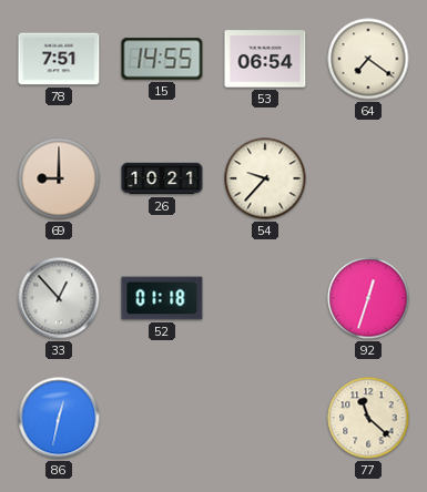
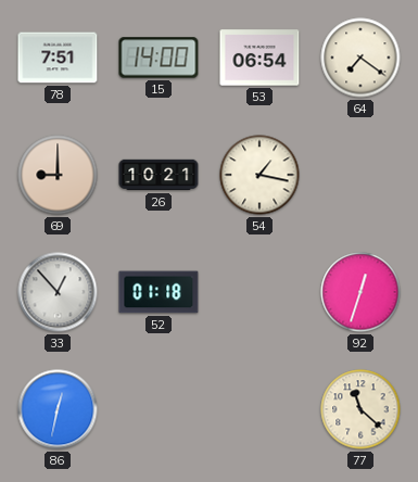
15: 14:55 -> 14:00 (159, 58)
54: 9:37 -> 1:17 (259, 175)
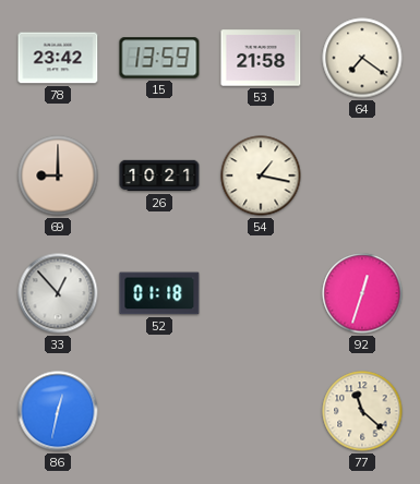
78: 7:51 -> 23:42 (58, 58)
15: 14:00 -> 13:59 (159, 58)
53: 06:54 -> 21:58 (261, 58)
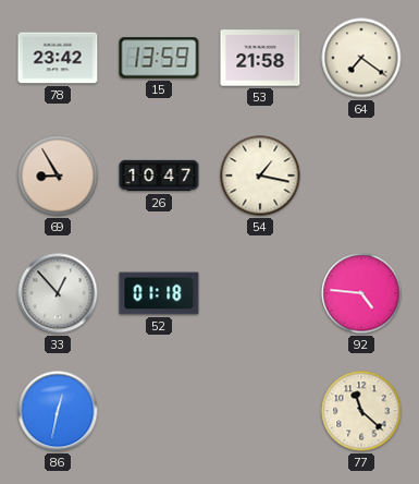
69: 9:00 -> 8:55 (58, 176)
26: 10:21 -> 10:47 (159, 176)
92: 12:33 -> 4:46 (361, 293)
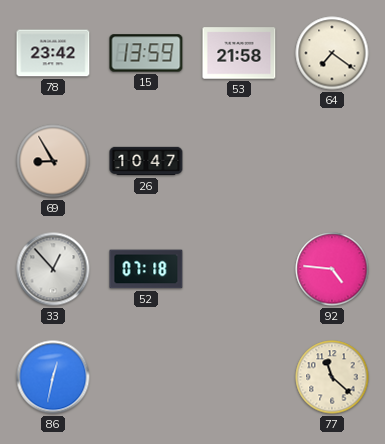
54: 1:17 -> none (260, 176)
52: 01:18 -> 07:18 (146, 269)
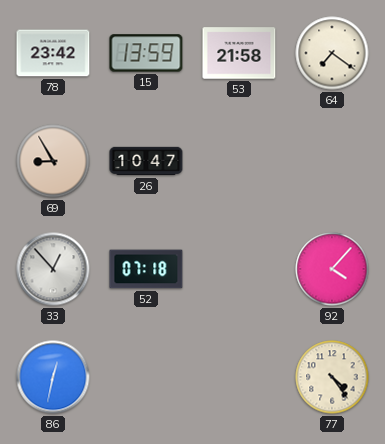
92: 4:46 -> 4:07 (332, 269)
77: 11:22 -> 4:24 (332, 377)
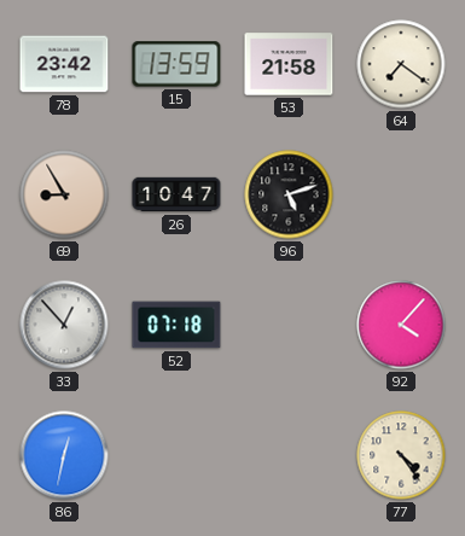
96: none -> 5:12 (289, 194)
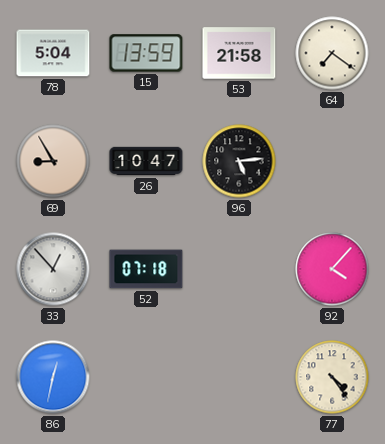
78: 23:42 -> 5:04 (53, 53)
96: 5:12 -> 5:14 (239, 161)
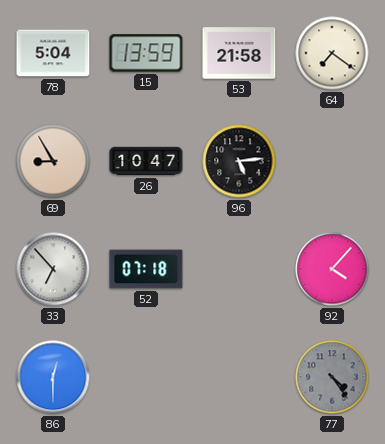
33: 12:53 -> 6:53 (53, 269)
86: 12:32 -> 12:30 (53, 377)
77 dial: cream -> grey (332, 377)
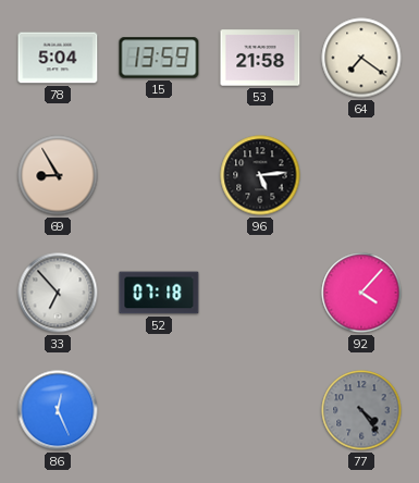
26: 10:47 -> none (146, 161)
86: 12:30 -> 12:26 (58, 410)
